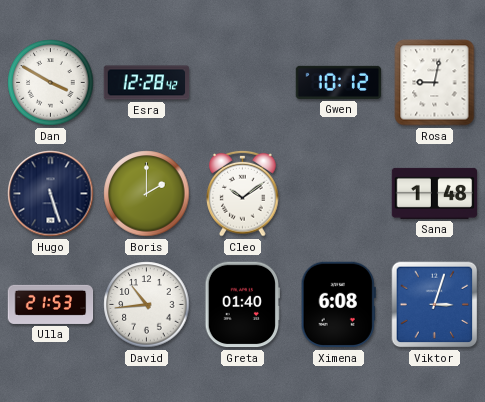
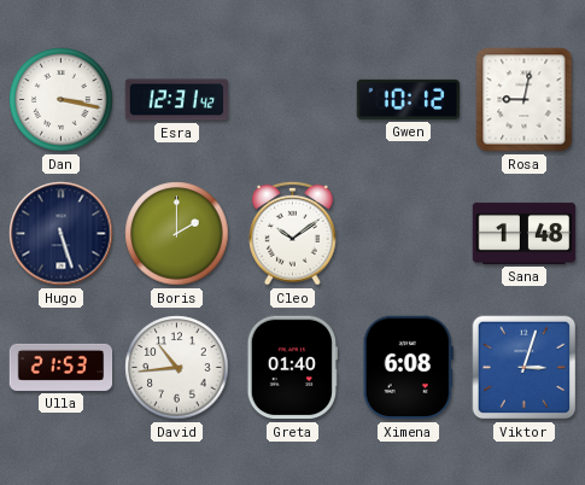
Dan: 3:50 -> 3:17 (62, 100)
Esra: 12:28 -> 12:31 (177, 100)
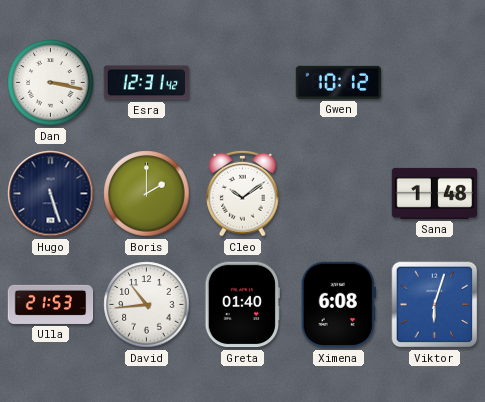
Rosa: 9:02 -> none (525, 100)
Viktor: 3:03 -> 6:03 (435, 305)
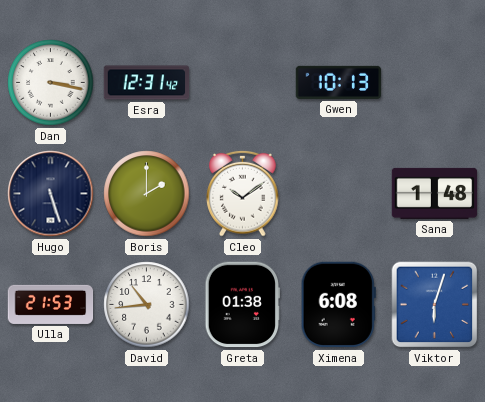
Gwen: 10:12 -> 10:13 (339, 82)
Greta: 01:40 -> 01:38 (242, 305)
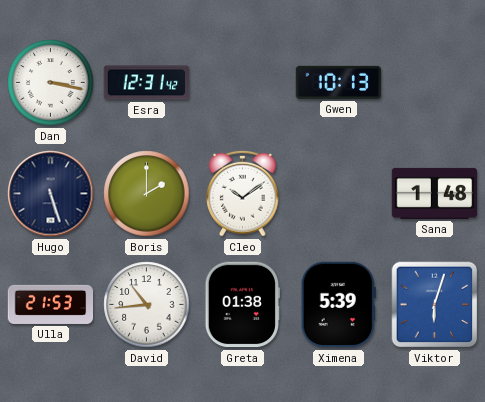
Ximena: 6:08 -> 5:39 (338, 305)
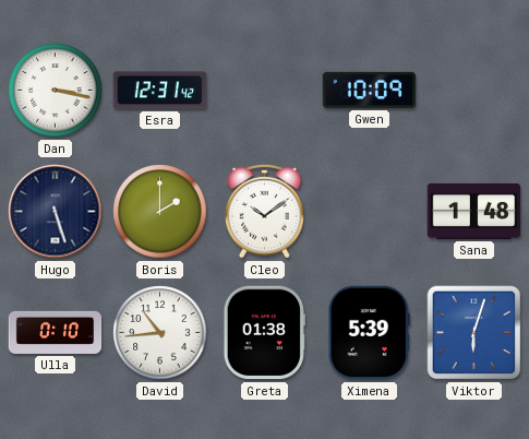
Gwen: 10:13 -> 10:09 (370, 90)
Ulla: 21:53 -> 0:10 (56, 332)
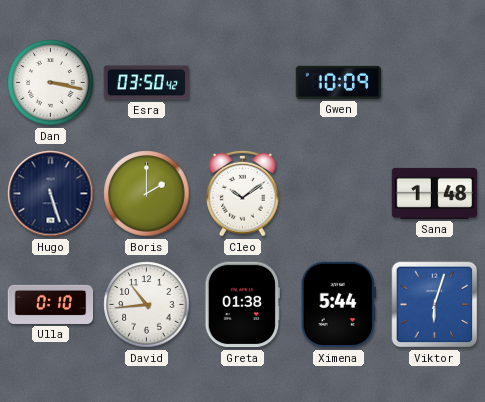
Esra: 12:31 -> 03:50 (147, 83)
Ximena: 5:39 -> 5:44 (338, 305)
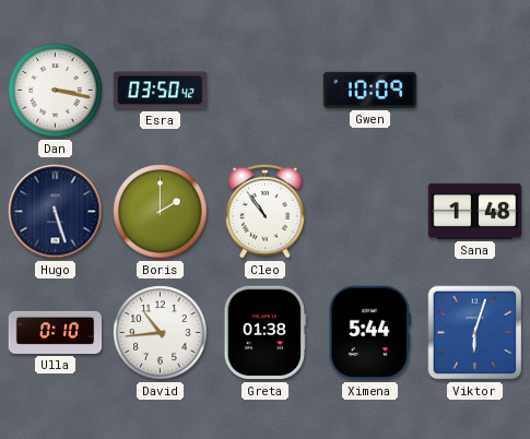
Cleo: 10:09 -> 10:54 (266, 211)
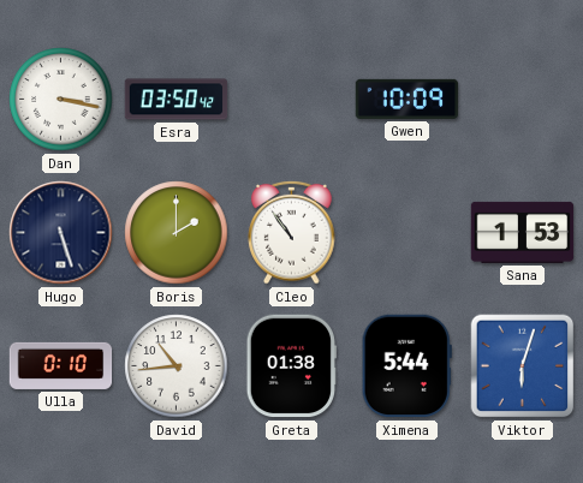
Sana: 1:48 -> 1:53 (523, 232)
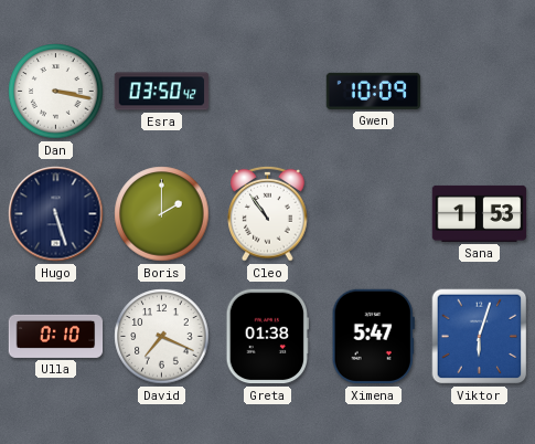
David: 10:44 -> 7:19 (162, 337)
Ximena: 5:44 -> 5:47 (373, 337)
